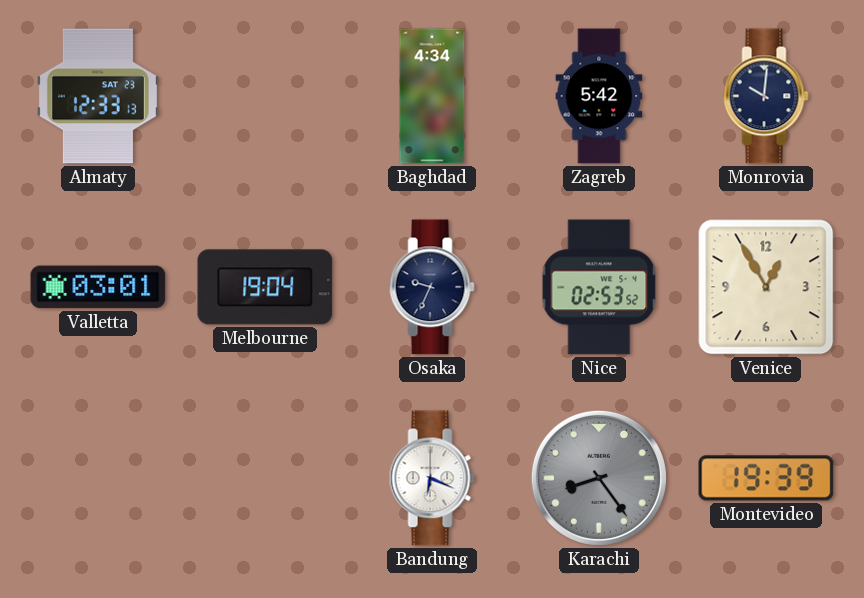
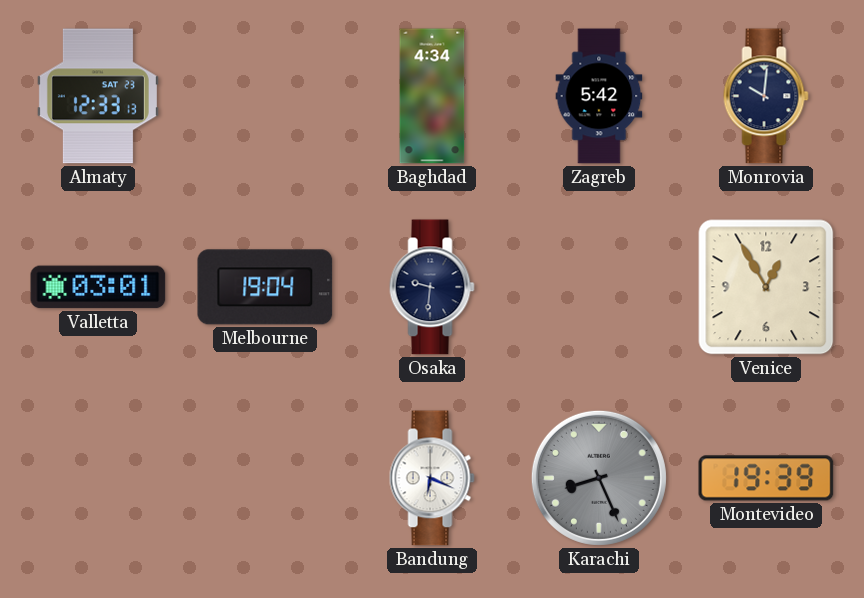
Osaka: 9:34 -> 9:31 (432, 287)
Nice: 02:53 -> none (599, 287)
Karachi: 8:24 -> 8:26 (599, 478)
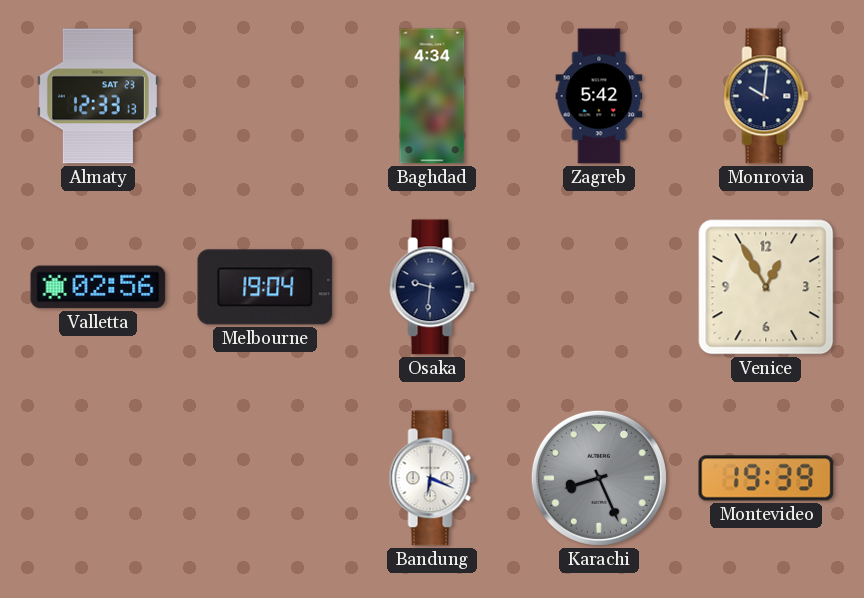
Valletta: 03:01 -> 02:56 (98, 287)
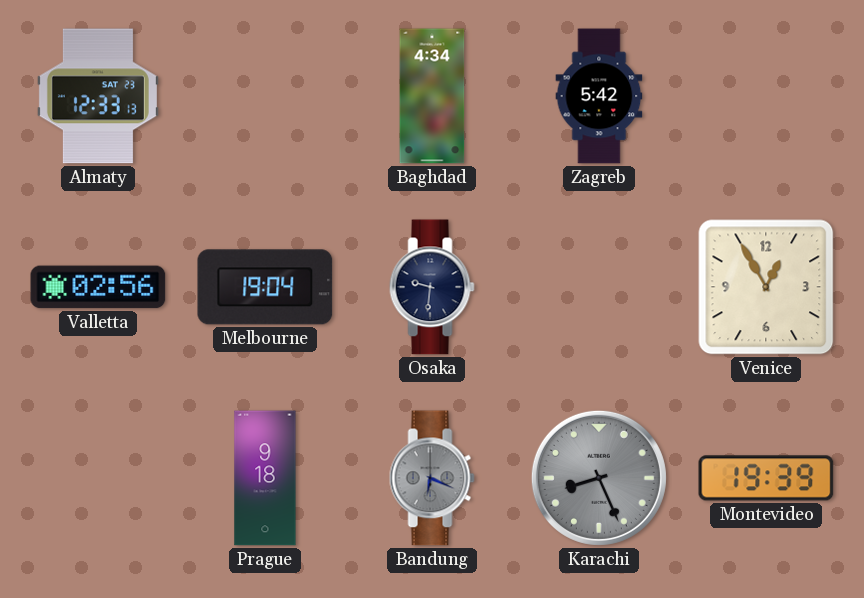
Monrovia: 10:01 -> none (766, 96)
Prague: none -> 9:18 (265, 478)
Bandung dial: white -> grey (432, 478)
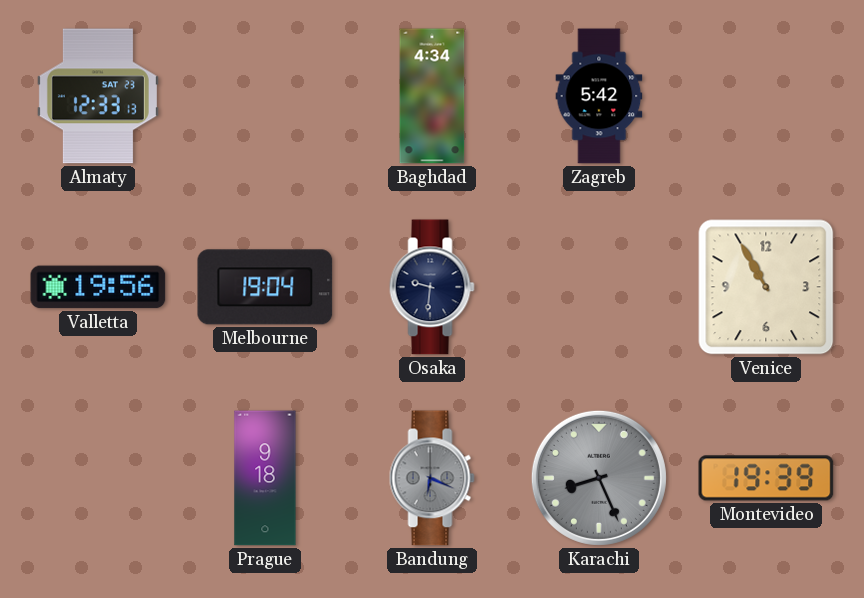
Valletta: 02:56 -> 19:56 (98, 287)
Venice: 12:55 -> 10:55 (766, 287)
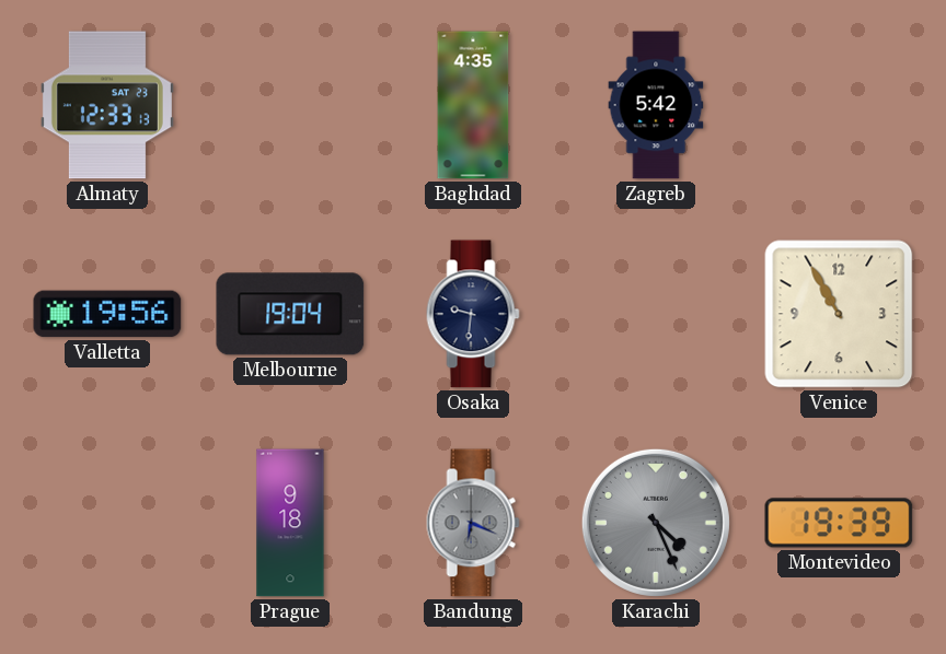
Baghdad: 4:34 -> 4:35 (473, 105)
Karachi: 8:26 -> 4:26 (656, 523)
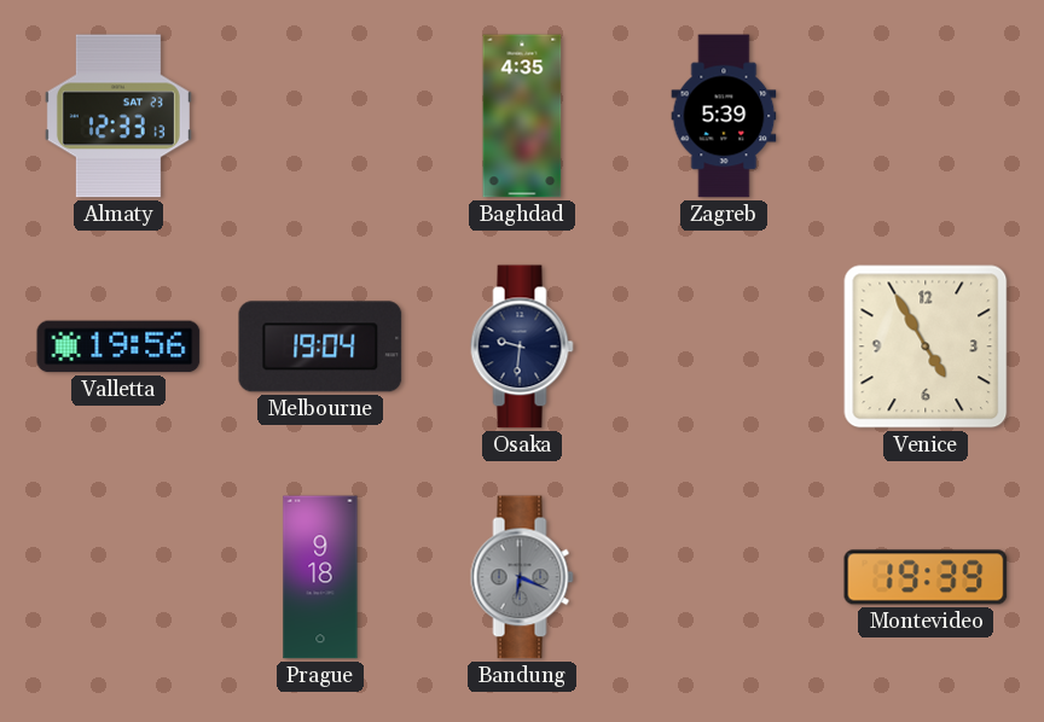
Zagreb: 5:42 -> 5:39 (724, 116)
Venice: 10:55 -> 4:55 (926, 347)
Karachi: 4:26 -> none (656, 523)
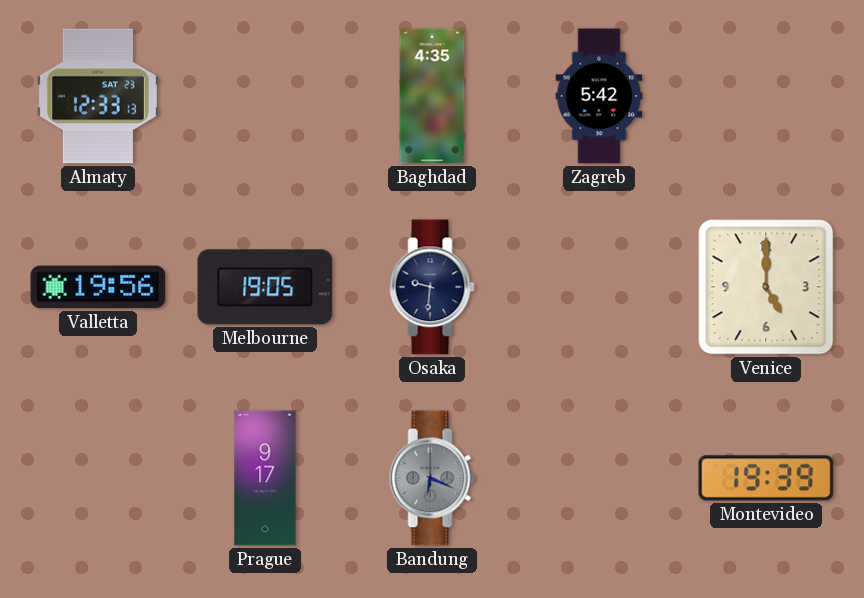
Zagreb: 5:39 -> 5:42 (599, 96)
Melbourne: 19:04 -> 19:05 (265, 287)
Venice: 4:55 -> 5:00 (766, 287)
Prague: 9:18 -> 9:17 (265, 478)
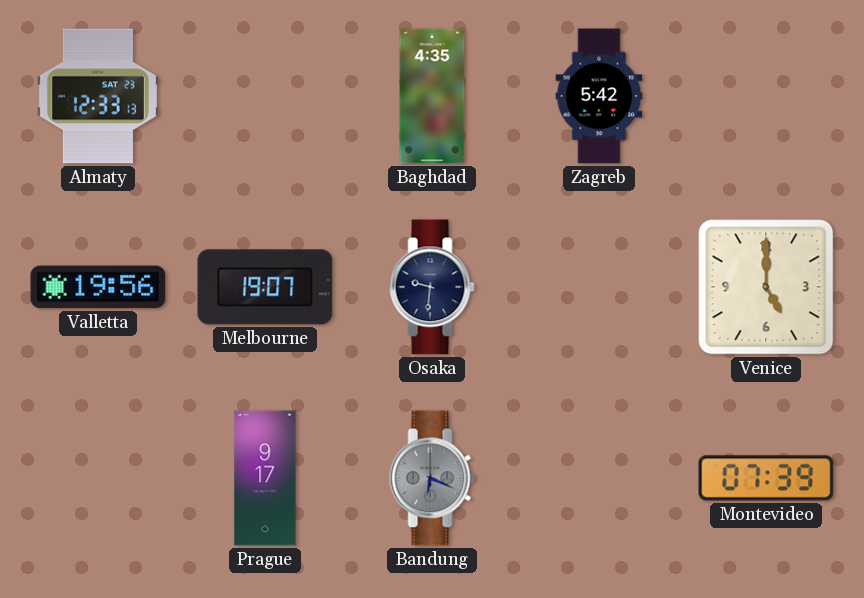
Melbourne: 19:05 -> 19:07 (265, 287)
Montevideo: 19:39 -> 07:39 (766, 478)
